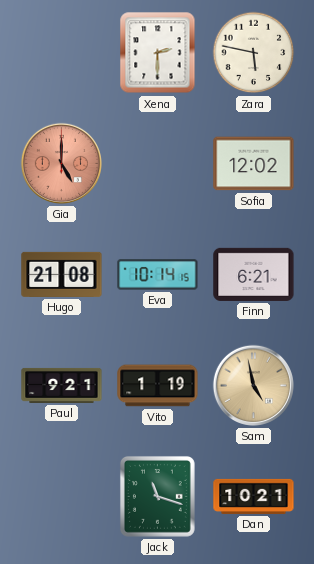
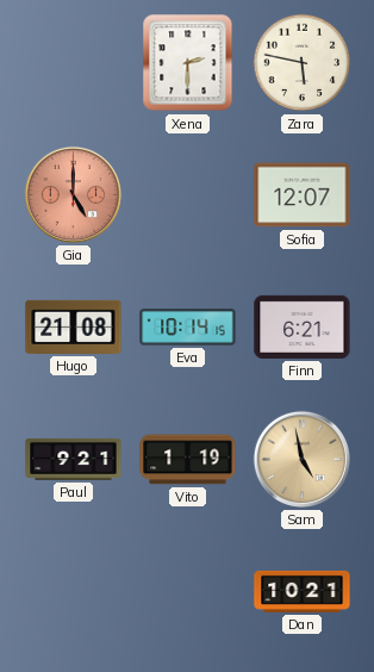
Sofia: 12:02 -> 12:07 (303, 195)
Jack: 11:18 -> none (157, 496)
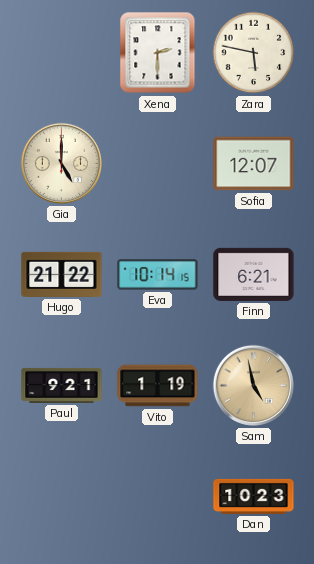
Gia dial: salmon -> cream (61, 163)
Hugo: 21:08 -> 21:22 (62, 274)
Dan: 10:21 -> 10:23 (254, 496)
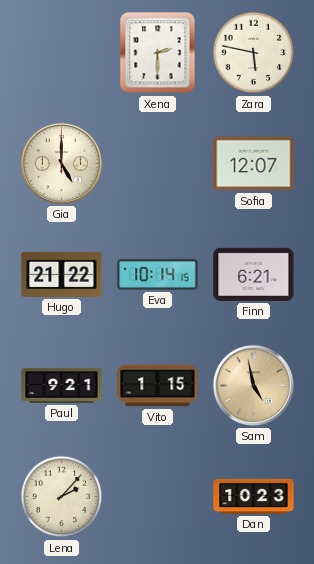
Vito: 1:19 -> 1:15 (158, 386)
Lena: none -> 2:07 (62, 497)
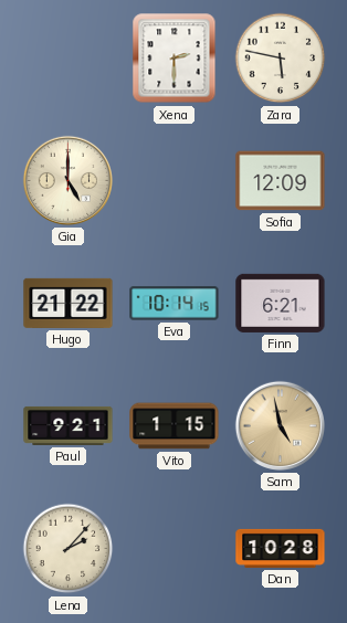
Sofia: 12:07 -> 12:09 (281, 181)
Dan: 10:23 -> 10:28 (281, 548)
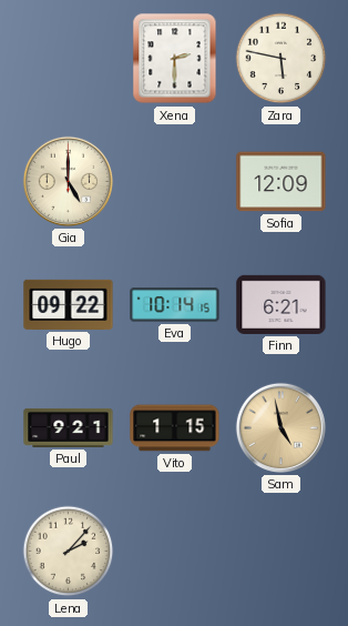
Hugo: 21:22 -> 09:22 (69, 304)
Dan: 10:28 -> none (281, 548)
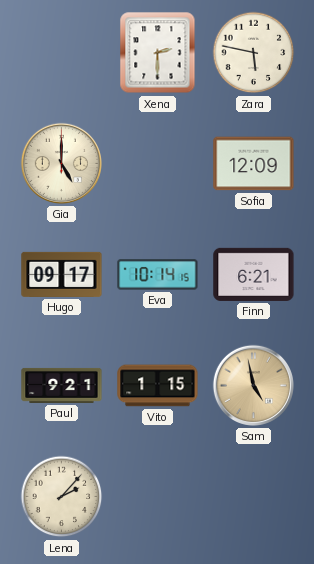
Hugo: 09:22 -> 09:17 (62, 274)
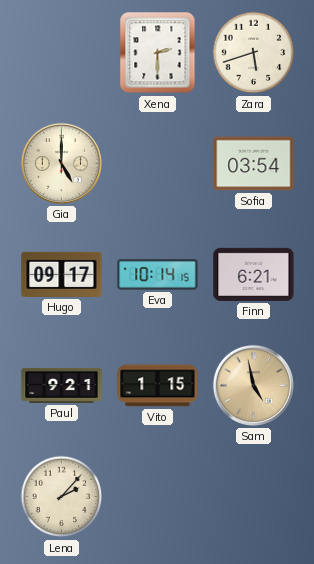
Zara: 5:47 -> 5:42 (254, 53)
Sofia: 12:09 -> 03:54 (254, 164)
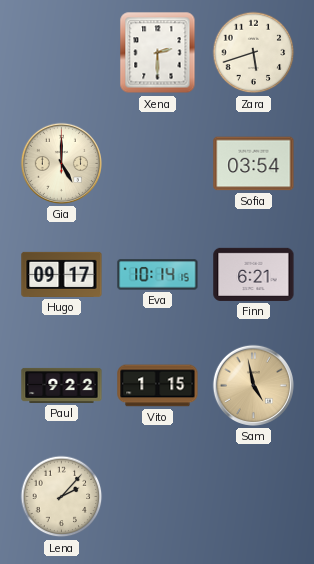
Paul: 9:21 -> 9:22 (62, 385)
